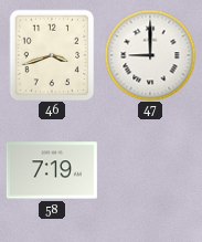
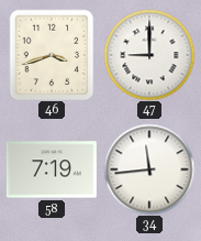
34: none -> 11:44 (149, 169)
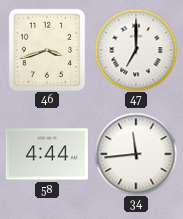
47: 9:00 -> 7:00 (136, 50)
58: 7:19 -> 4:44 (47, 154)
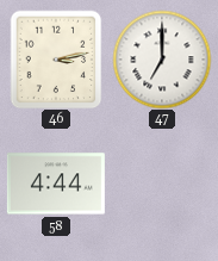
46: 3:42 -> 3:13 (56, 60)
34: 11:44 -> none (136, 154)
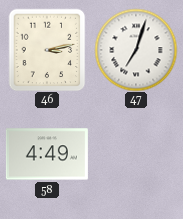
47: 7:00 -> 7:03 (136, 50)
58: 4:44 -> 4:49 (47, 154)
